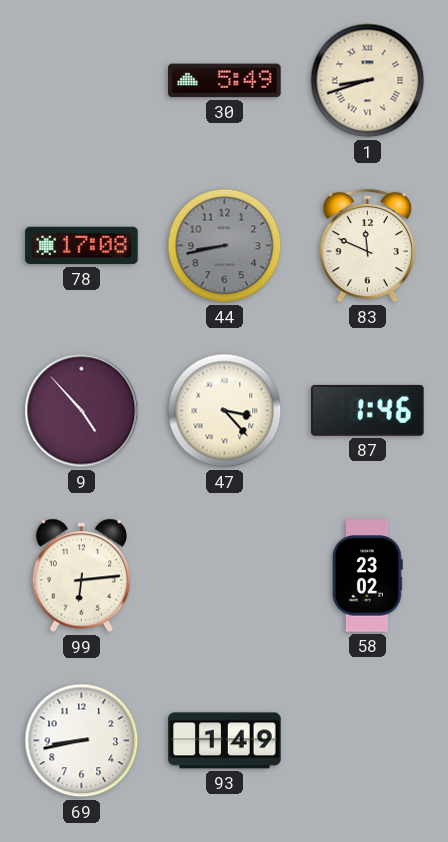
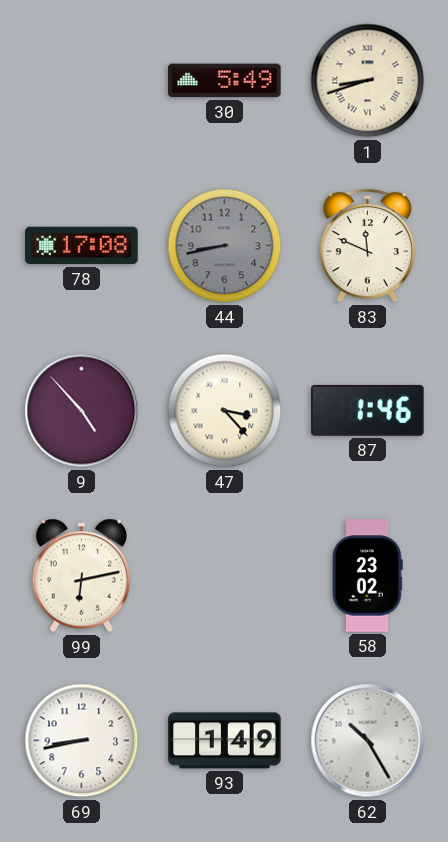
99: 6:14 -> 6:13 (81, 576)
62: none -> 10:25 (368, 741)
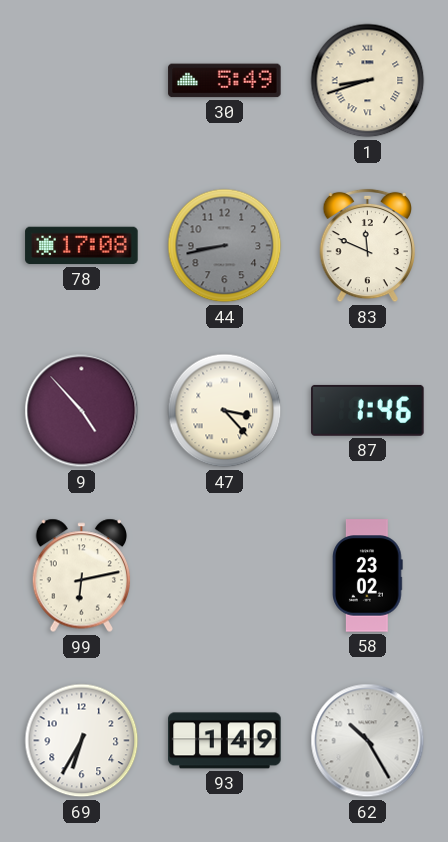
69: 8:43 -> 6:35 (82, 741)
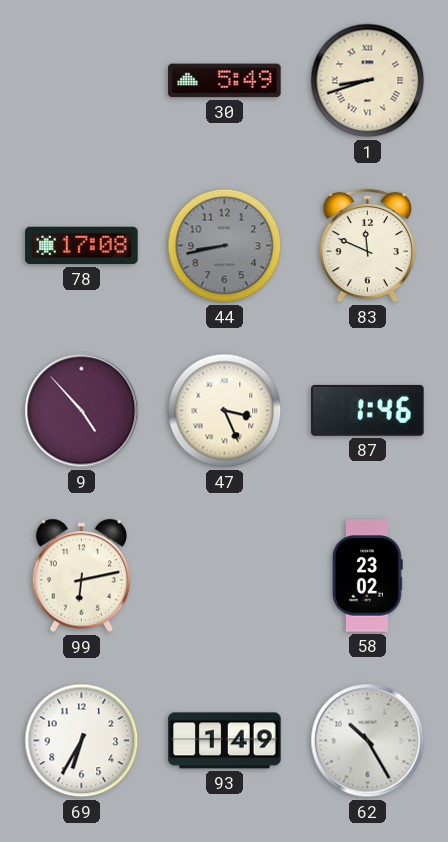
47: 3:23 -> 3:26 (225, 411)
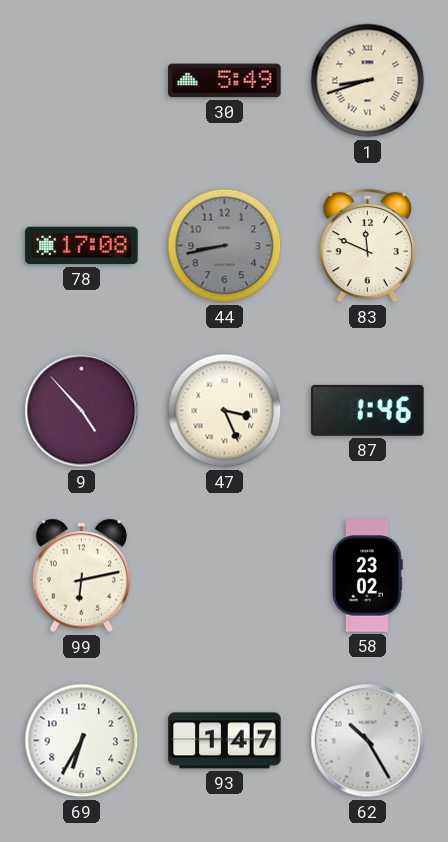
93: 1:49 -> 1:47 (225, 741)
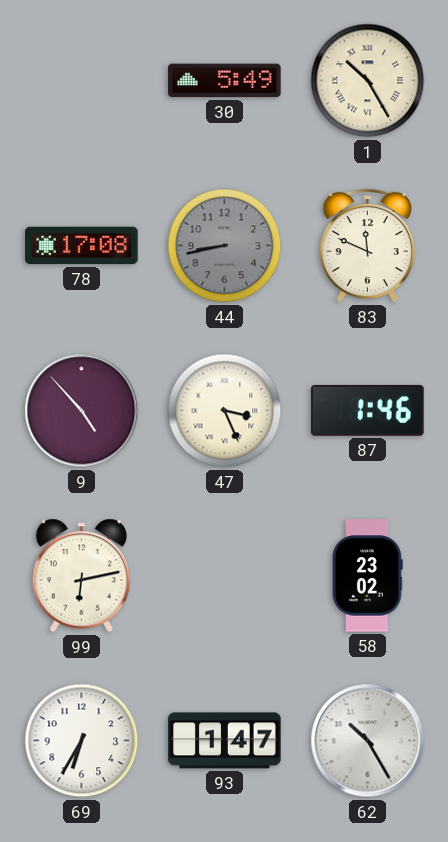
1: 8:42 -> 10:25 (368, 81)
